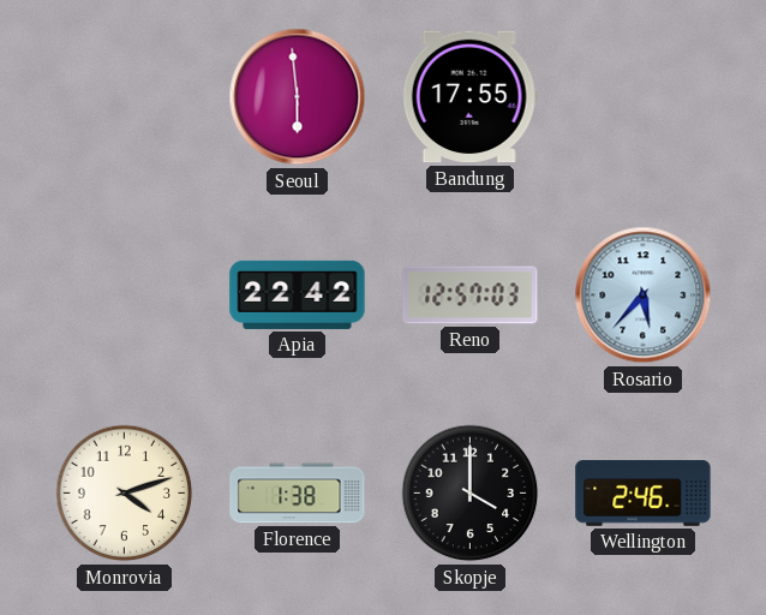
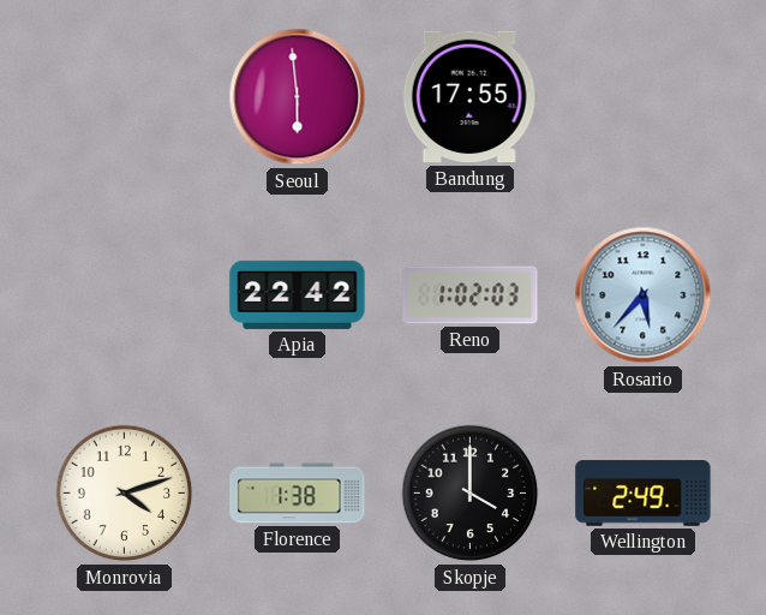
Reno: 12:57 -> 1:02 (471, 295)
Wellington: 2:46 -> 2:49 (644, 494)
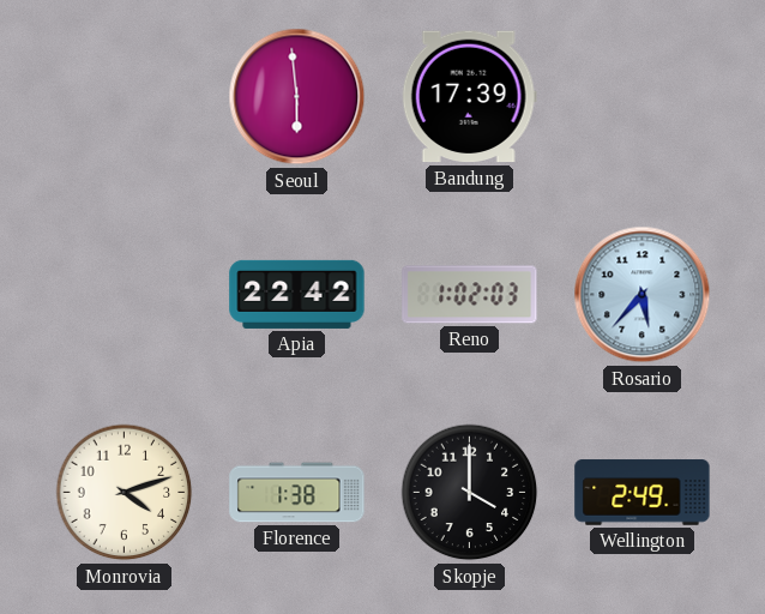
Bandung: 17:55 -> 17:39 (469, 97)
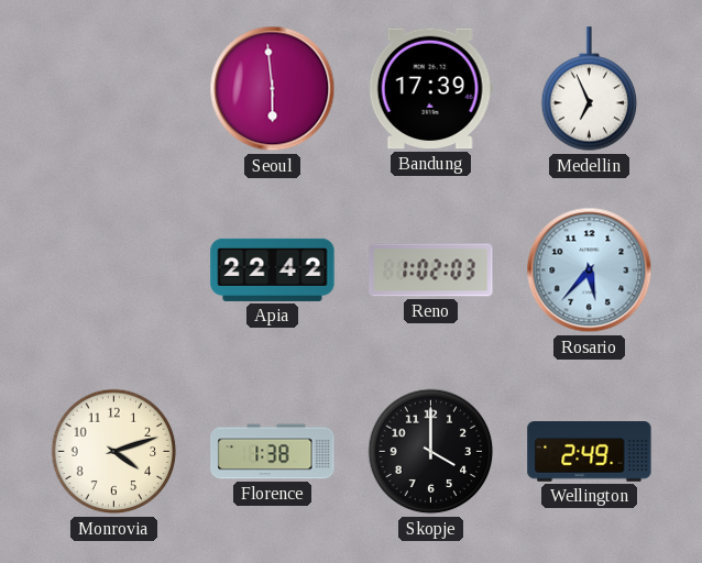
Medellin: none -> 6:56 (590, 89)
